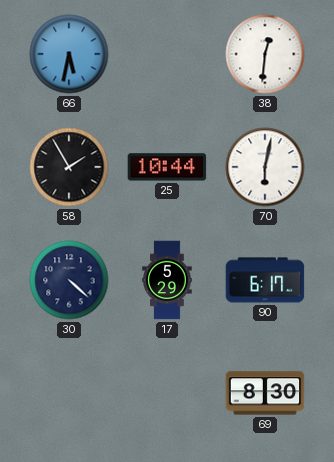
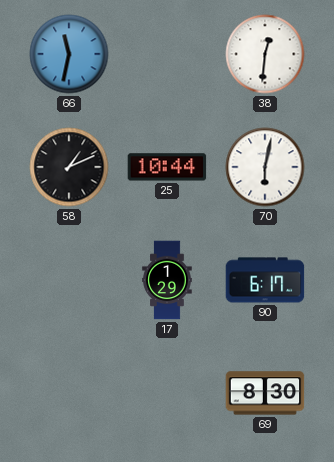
66: 5:32 -> 11:32 (69, 54)
58: 1:55 -> 1:11 (69, 167)
30: 4:22 -> none (69, 280)
17: 5:29 -> 1:29 (167, 280)
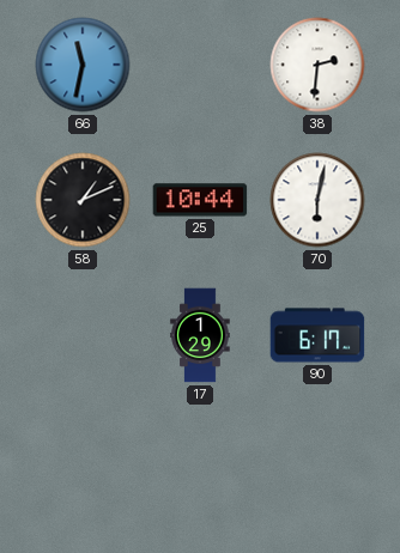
38: 12:31 -> 2:31 (317, 65)
69: 8:30 -> none (265, 393)
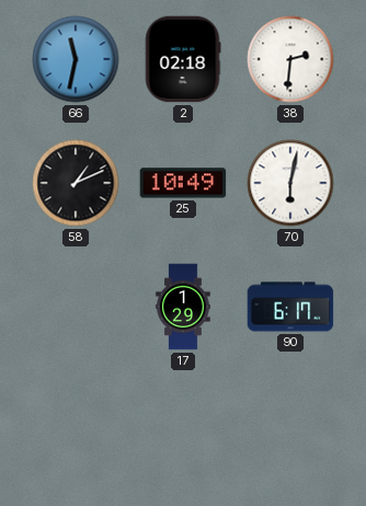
2: none -> 02:18 (183, 59)
25: 10:44 -> 10:49 (183, 183)
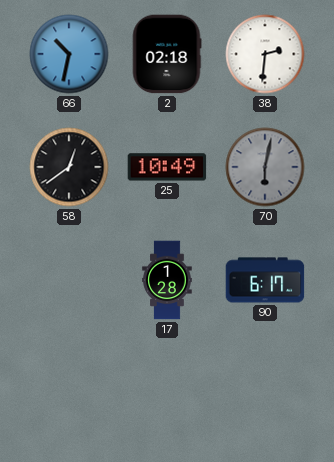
66: 11:32 -> 10:32 (69, 54)
58: 1:11 -> 12:39 (69, 167)
70 dial: white -> grey (265, 167)
17: 1:29 -> 1:28 (167, 280)
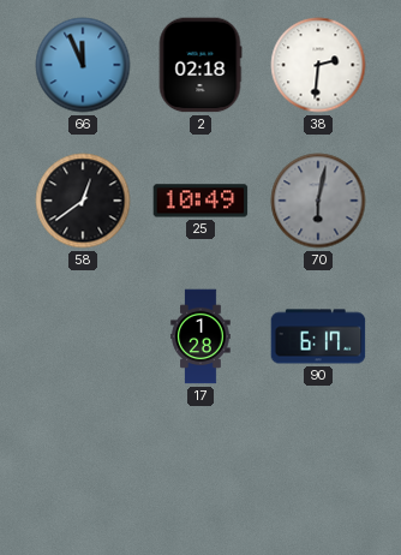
66: 10:32 -> 11:56 (83, 65)
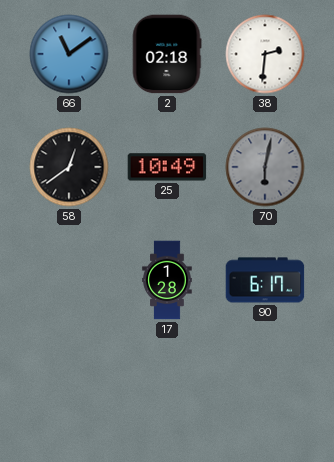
66: 11:56 -> 11:09 (69, 54)
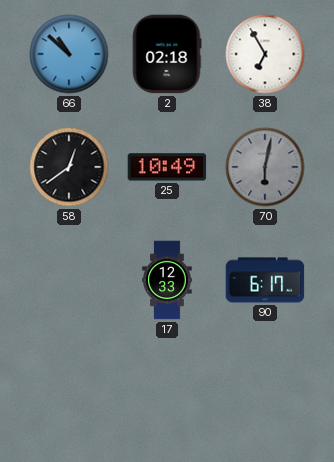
66: 11:09 -> 10:52 (69, 54)
38: 2:31 -> 6:55 (265, 54)
17: 1:28 -> 12:33 (167, 280)
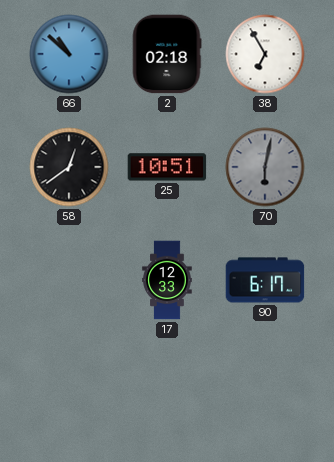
25: 10:49 -> 10:51 (167, 167)
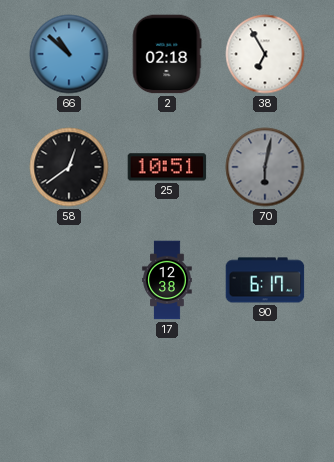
17: 12:33 -> 12:38 (167, 280)
